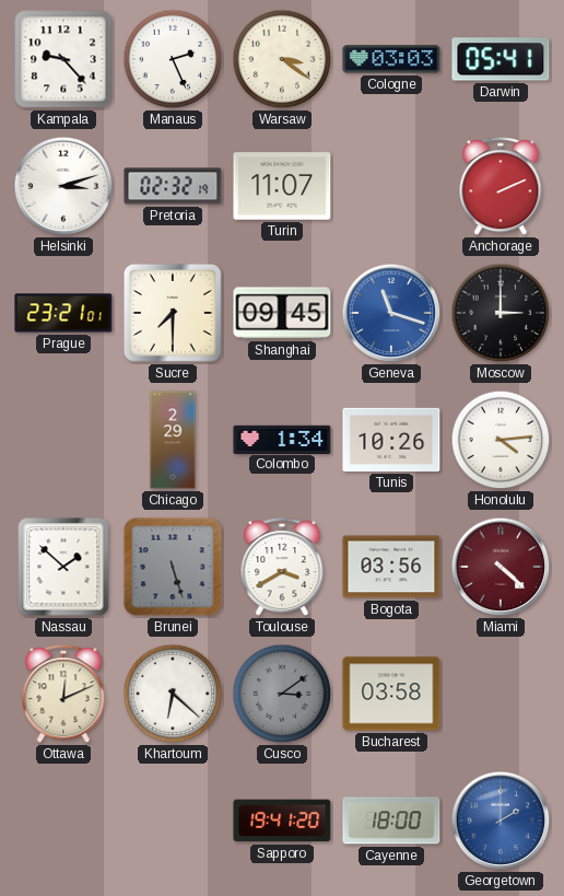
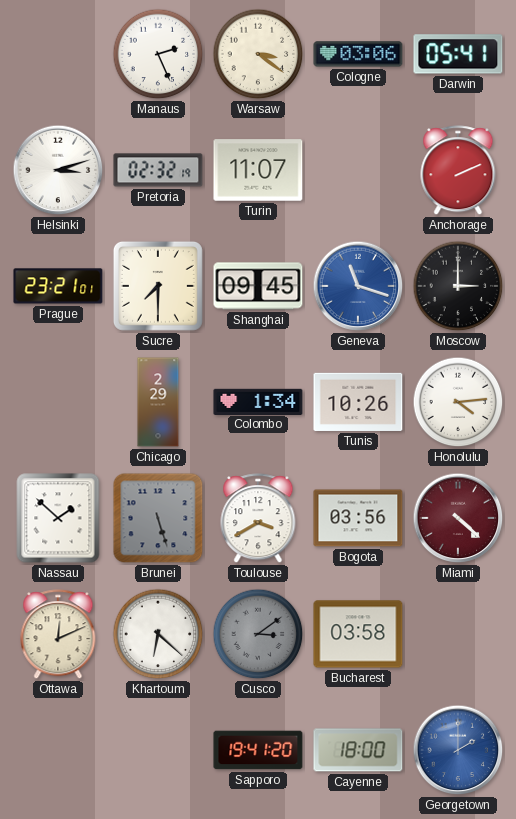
Kampala: 9:23 -> none (63, 59)
Cologne: 03:03 -> 03:06 (358, 54)
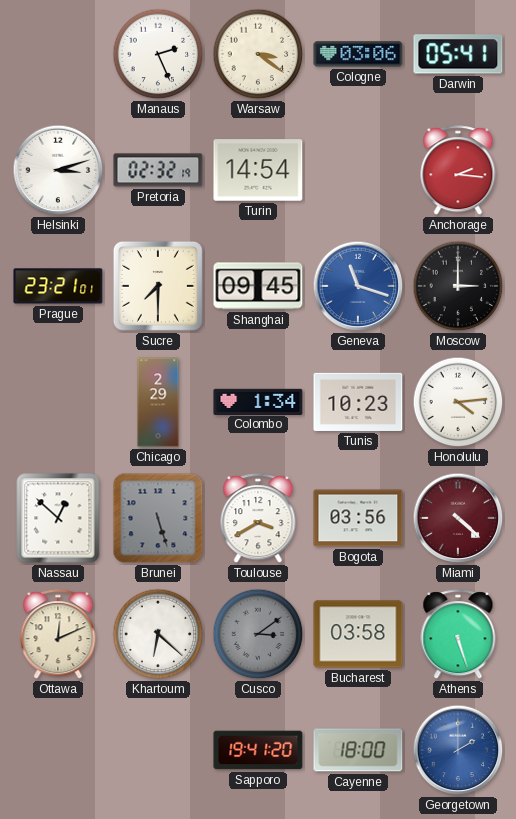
Turin: 11:07 -> 14:54 (258, 170)
Anchorage: 2:11 -> 2:16 (458, 171)
Tunis: 10:26 -> 10:23 (358, 402)
Nassau: 1:52 -> 12:52 (58, 518)
Athens: none -> 5:27 (458, 635)
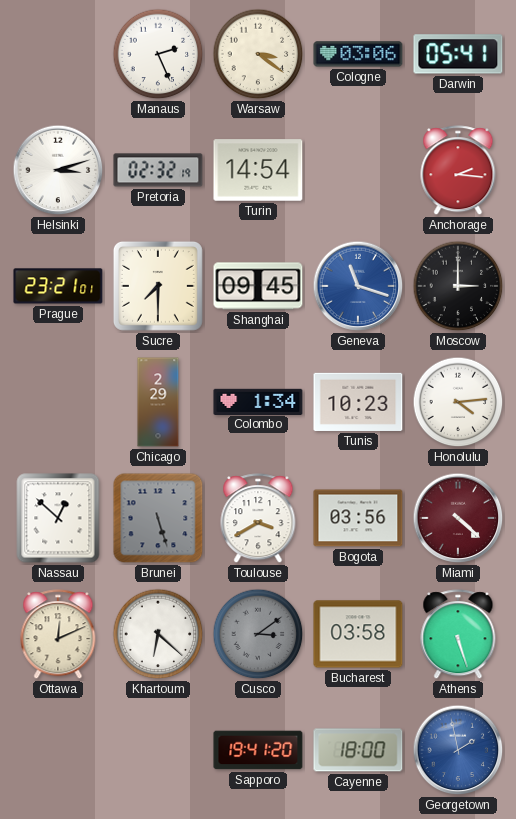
Georgetown: 2:00 -> 1:58 (458, 750)
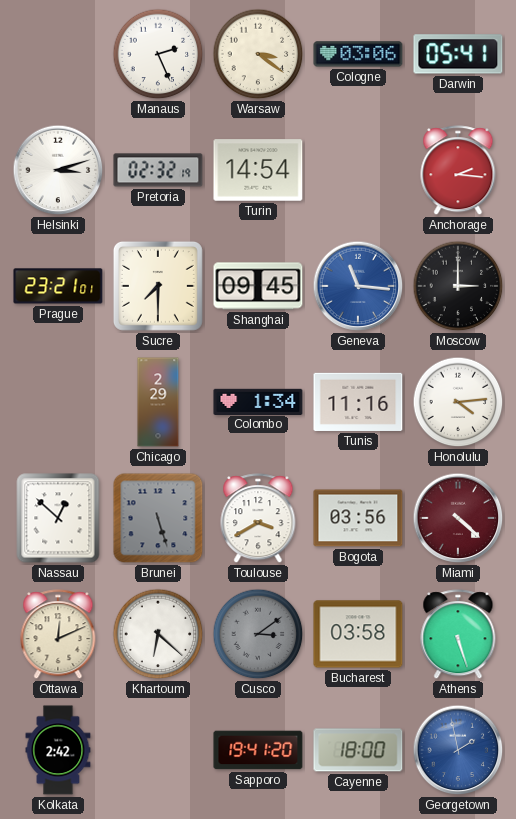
Geneva: 11:18 -> 11:16 (358, 286)
Tunis: 10:23 -> 11:16 (358, 402)
Kolkata: none -> 2:42 (58, 750)
